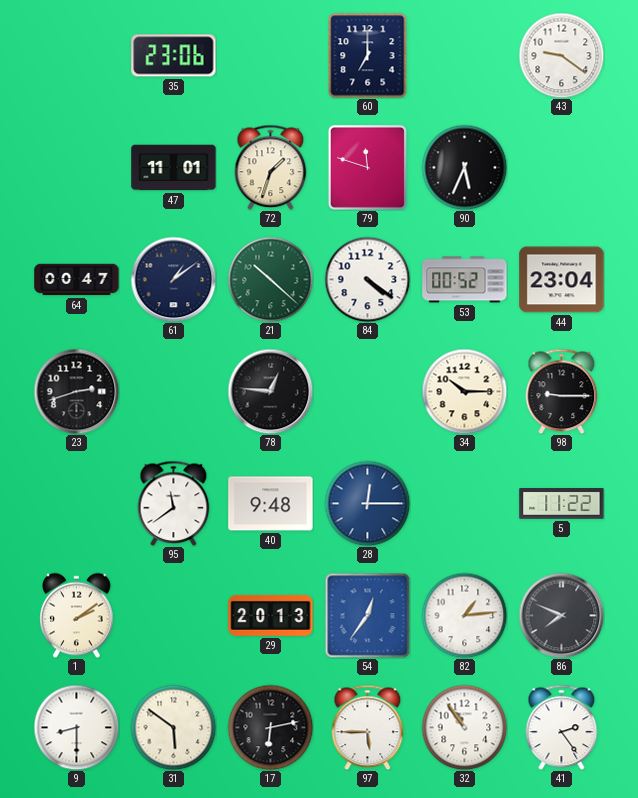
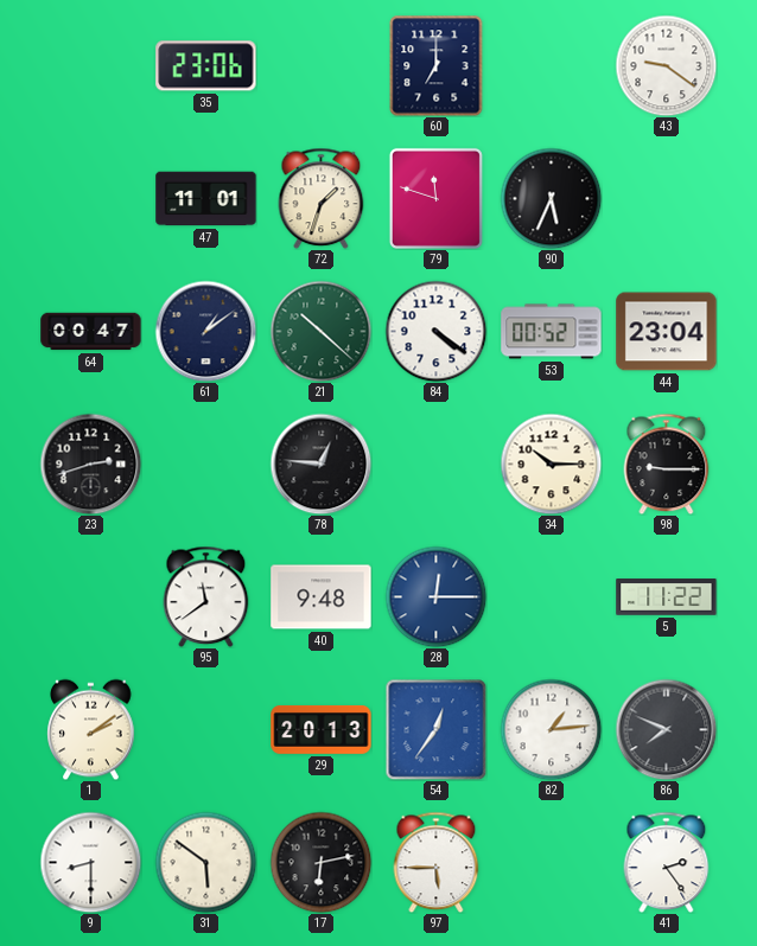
32: 10:54 -> none (464, 727)
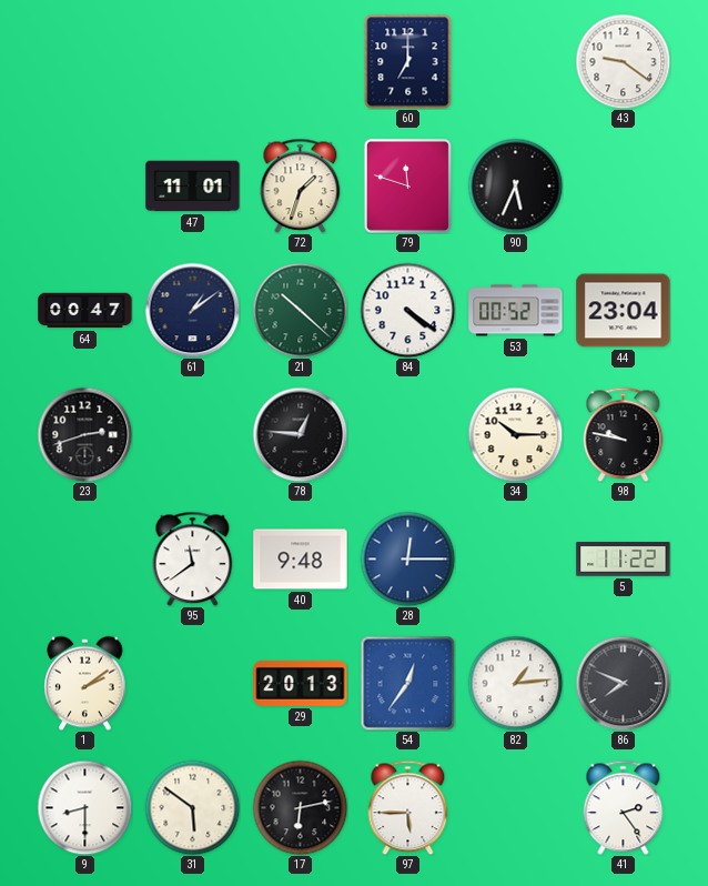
35: 23:06 -> none (206, 66)
98: 9:15 -> 9:47 (624, 434)
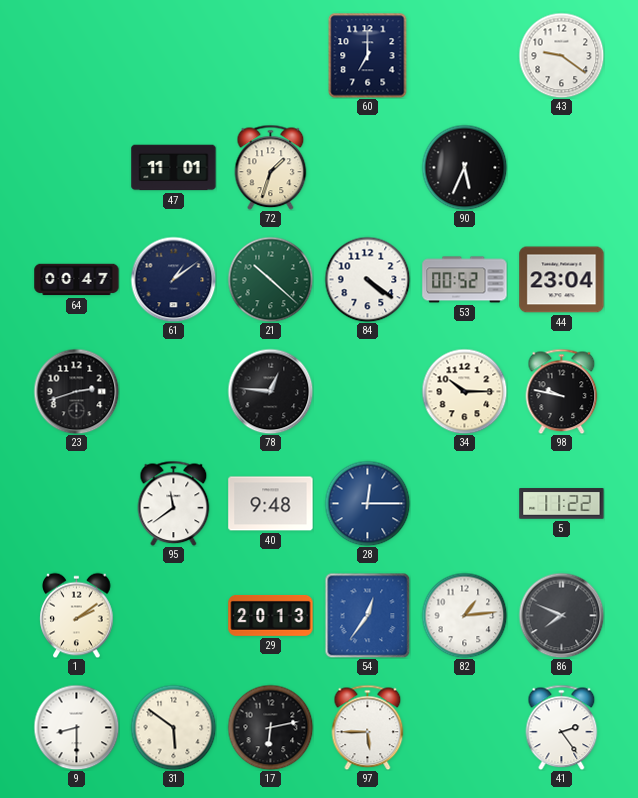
79: 11:48 -> none (407, 185)
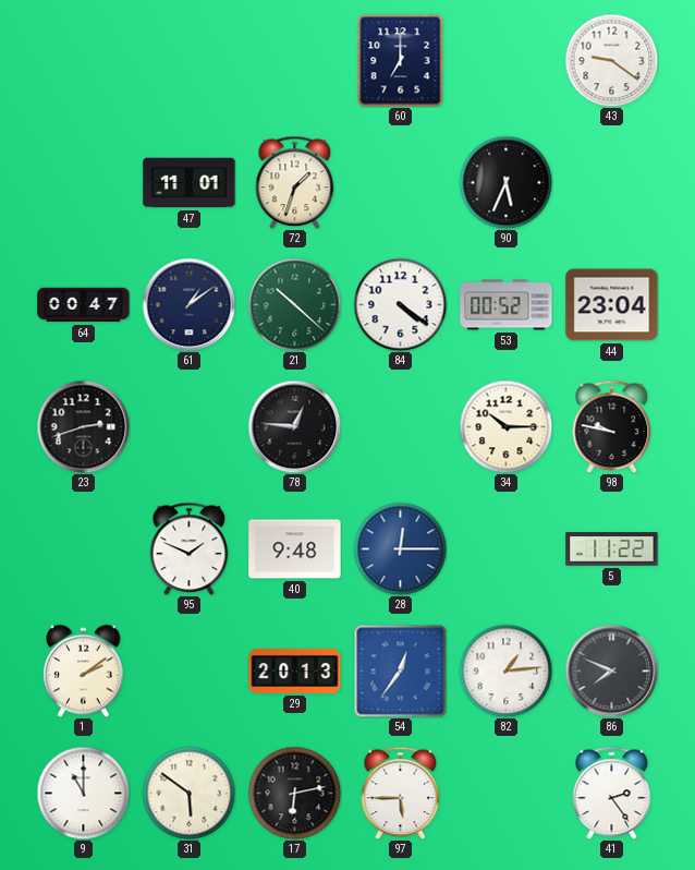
95: 11:39 -> 1:49 (190, 548)
9: 8:30 -> 11:00 (83, 793)
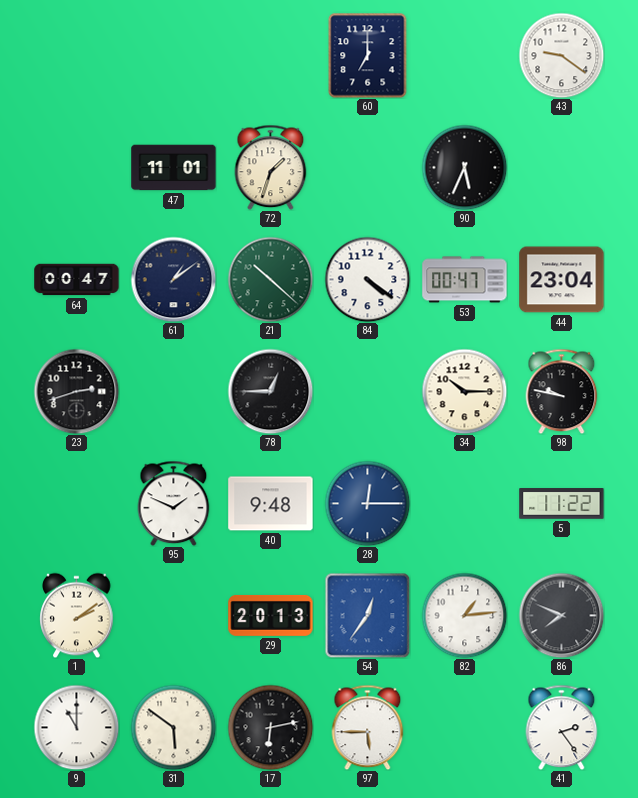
53: 00:52 -> 00:47 (465, 280)
78: 12:46 -> 12:45 (270, 391)
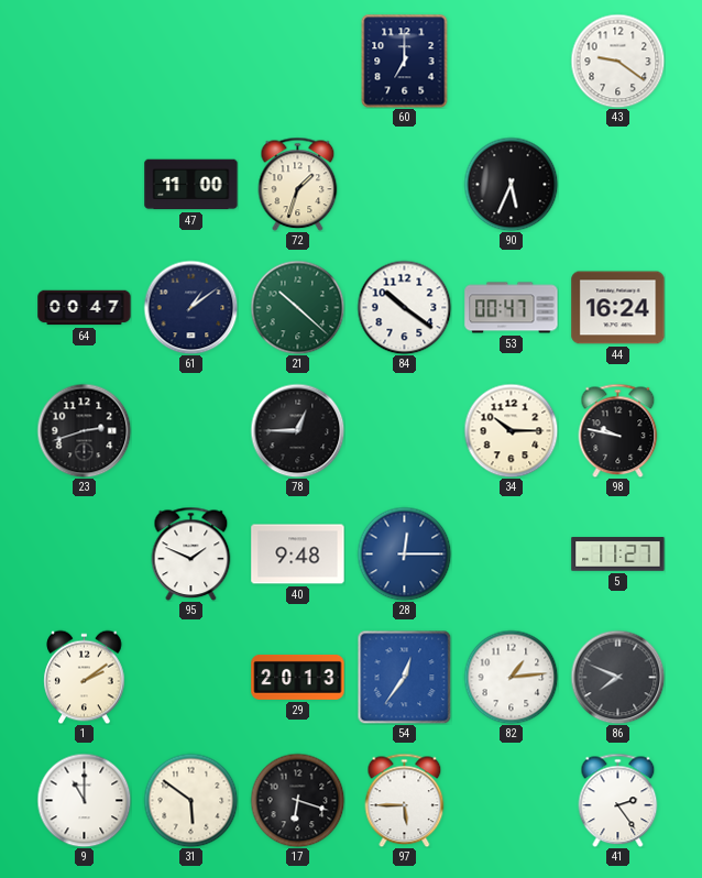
47: 11:01 -> 11:00 (191, 185)
84: 4:21 -> 10:21 (404, 307)
44: 23:04 -> 16:24 (618, 308)
5: 11:22 -> 11:27 (618, 555)
17: 6:13 -> 6:18 (297, 800)
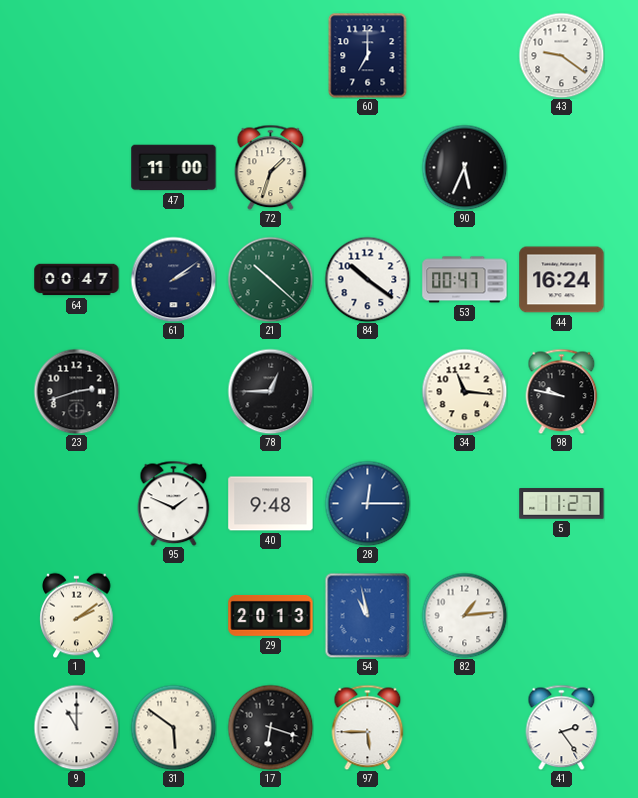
61: 1:09 -> 2:09 (173, 279)
34: 10:15 -> 11:16 (464, 391)
54: 12:36 -> 10:58 (367, 615)
86: 7:49 -> none (617, 677)
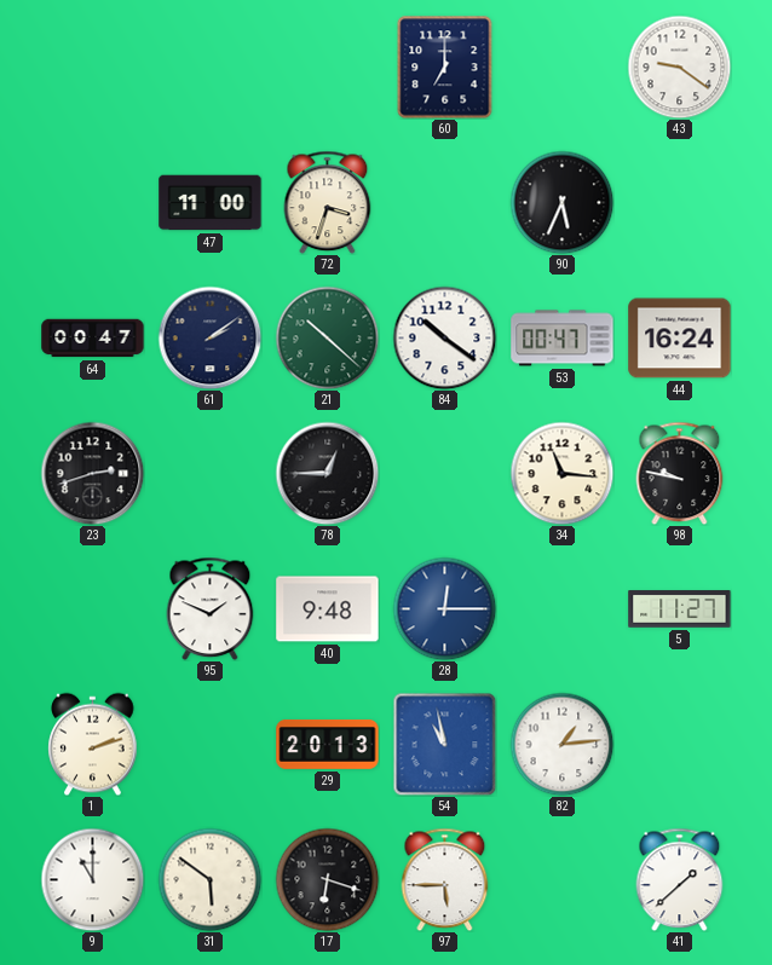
72: 1:33 -> 3:33 (328, 202)
1: 2:09 -> 2:12 (93, 744)
41: 2:24 -> 1:38 (680, 879)
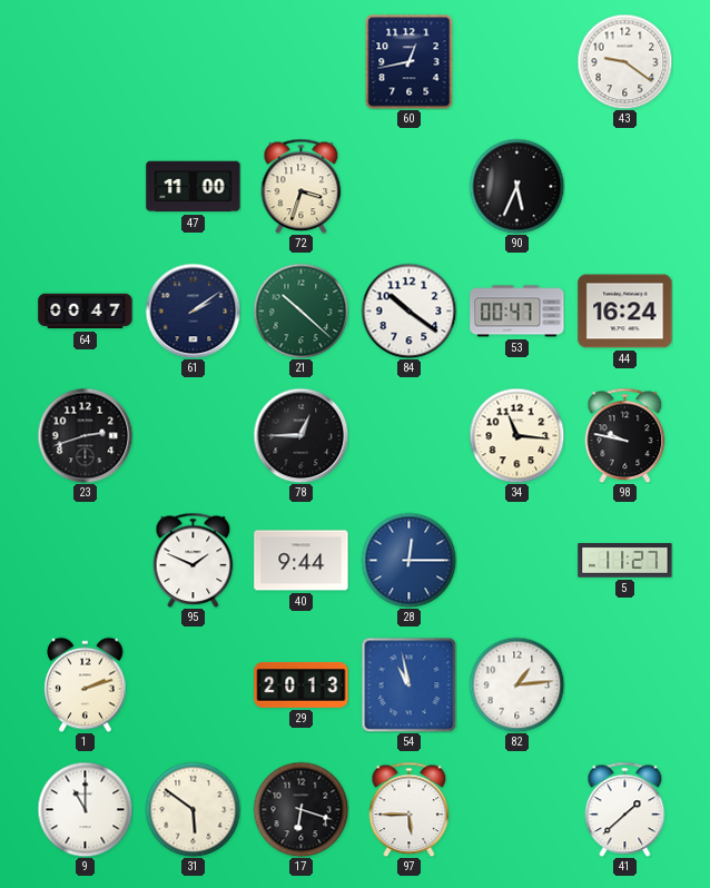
60: 7:00 -> 12:43 (410, 61)
40: 9:48 -> 9:44 (302, 561)
